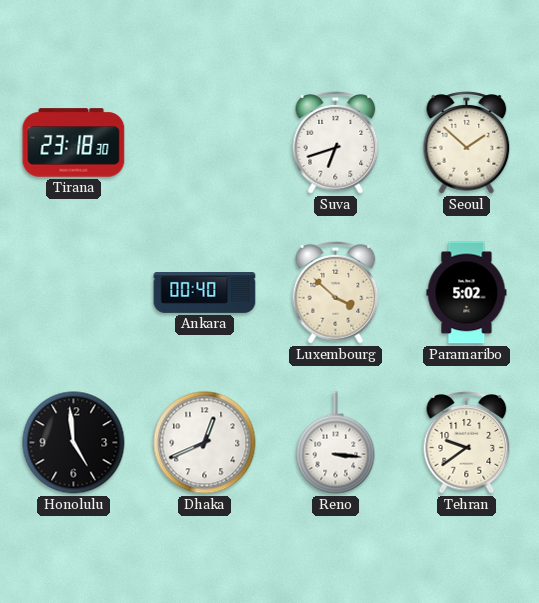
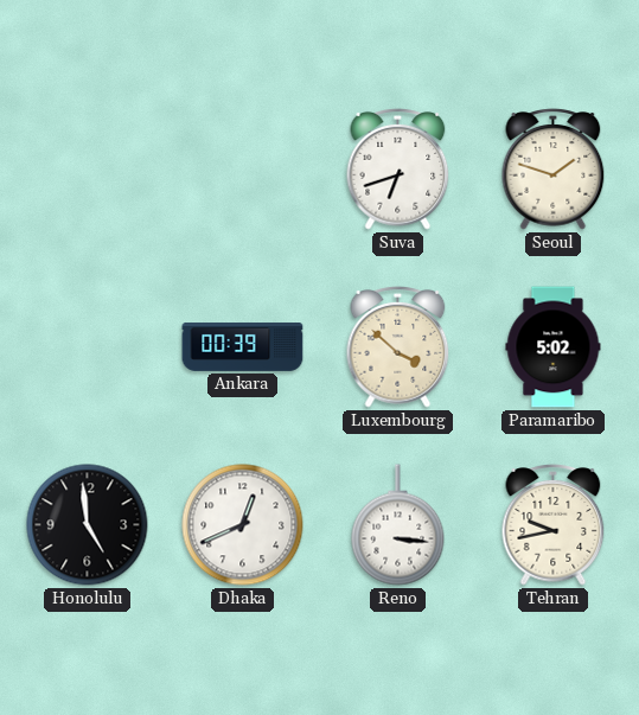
Tirana: 23:18 -> none (74, 143)
Seoul: 1:52 -> 1:48 (554, 170)
Ankara: 00:40 -> 00:39 (243, 347)
Tehran: 9:39 -> 9:43 (554, 525)
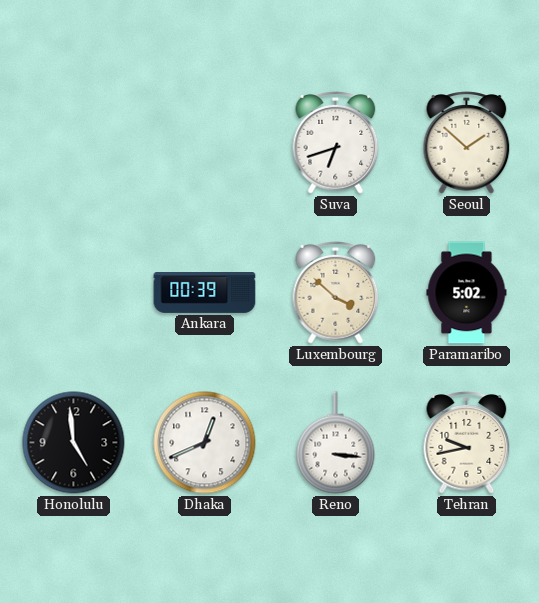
Seoul: 1:48 -> 1:52 (467, 143)
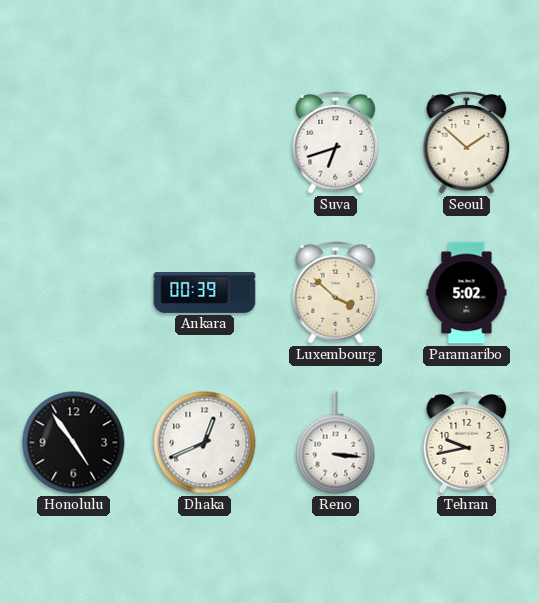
Honolulu: 4:59 -> 4:54 (74, 443)
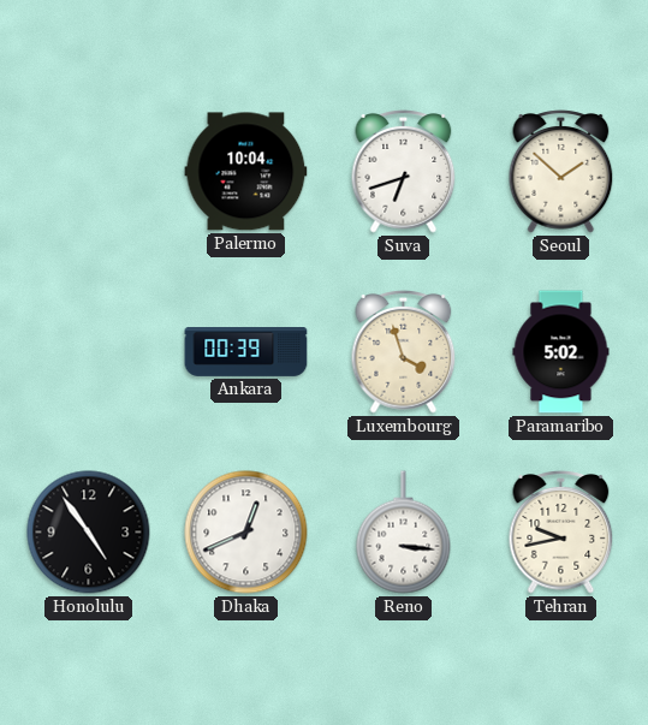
Palermo: none -> 10:04 (246, 172)
Luxembourg: 3:52 -> 3:57 (404, 352)
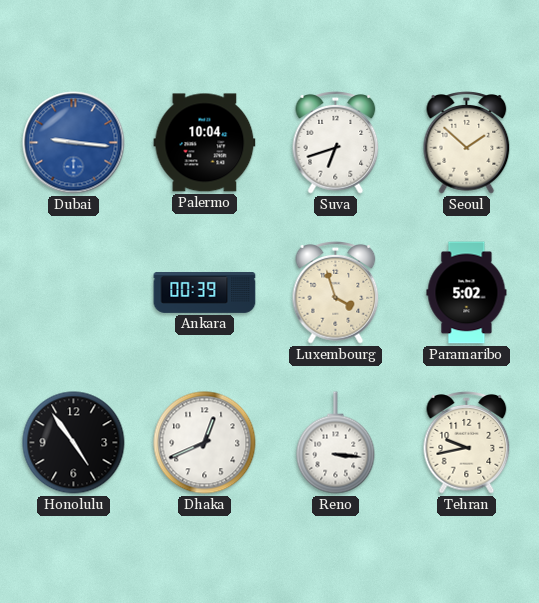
Dubai: none -> 9:16 (74, 143)
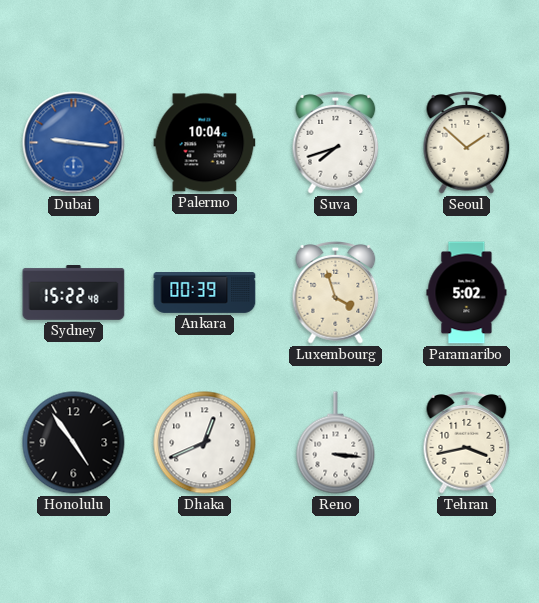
Suva: 6:42 -> 7:42 (336, 143)
Sydney: none -> 15:22 (74, 293)
Tehran: 9:43 -> 3:43 (467, 443)
